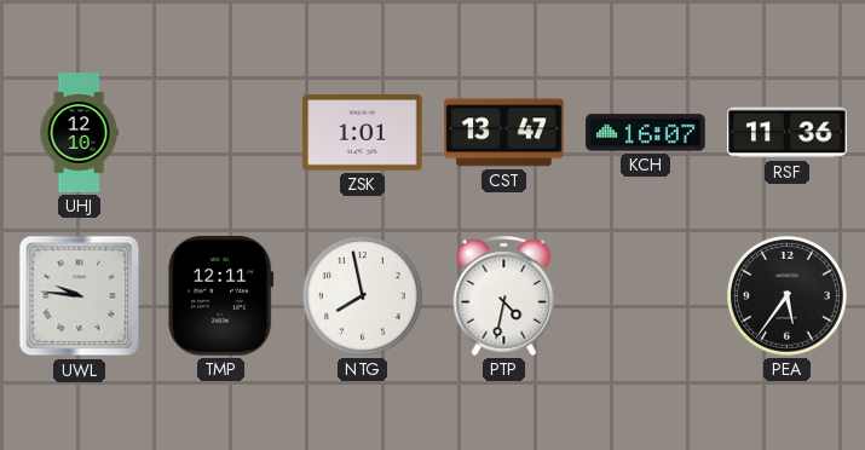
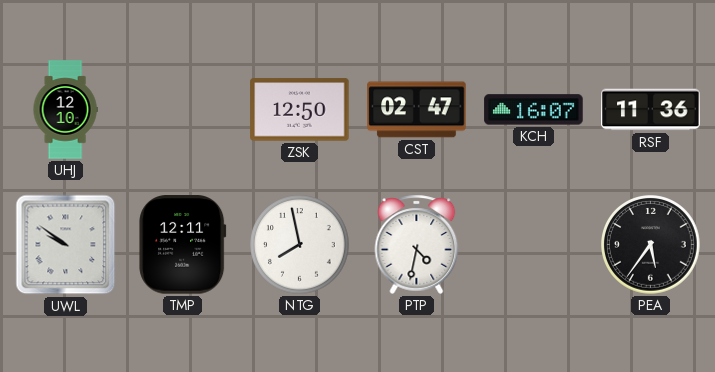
ZSK: 1:01 -> 12:50 (300, 110)
CST: 13:47 -> 02:47 (417, 110)
UWL: 9:46 -> 9:51 (66, 245)
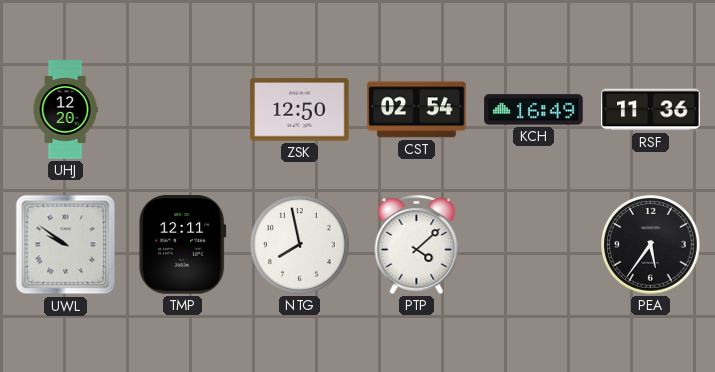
UHJ: 12:10 -> 12:20 (65, 110)
CST: 02:47 -> 02:54 (417, 110)
KCH: 16:07 -> 16:49 (534, 110)
PTP: 4:32 -> 4:08 (417, 244)
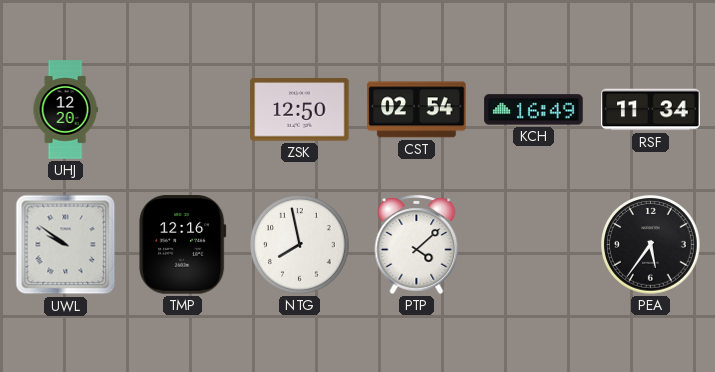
RSF: 11:36 -> 11:34 (651, 110)
TMP: 12:11 -> 12:16 (183, 245)
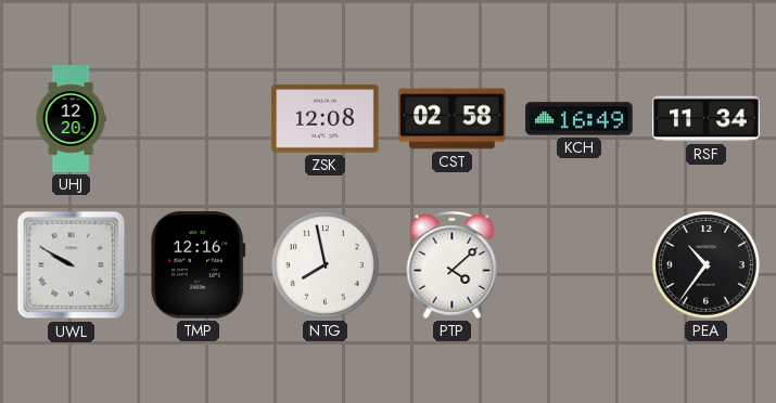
ZSK: 12:50 -> 12:08 (326, 119)
CST: 02:54 -> 02:58 (453, 119)
UWL: 9:51 -> 9:50 (72, 265)
PEA: 5:36 -> 10:36 (707, 265)
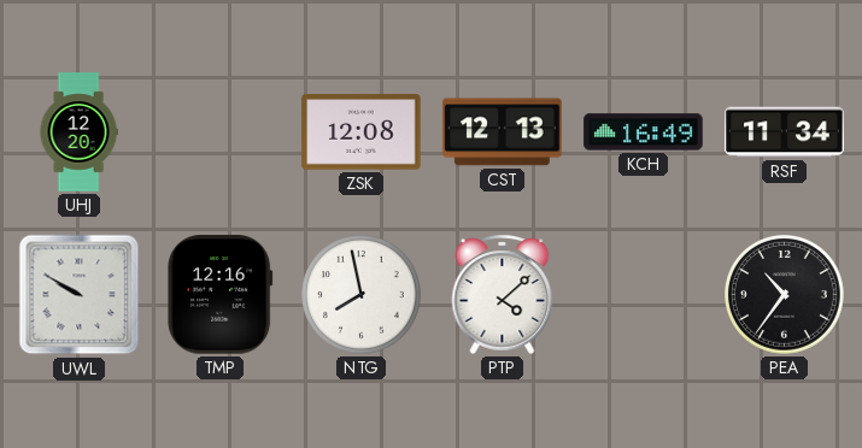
CST: 02:58 -> 12:13 (503, 132)
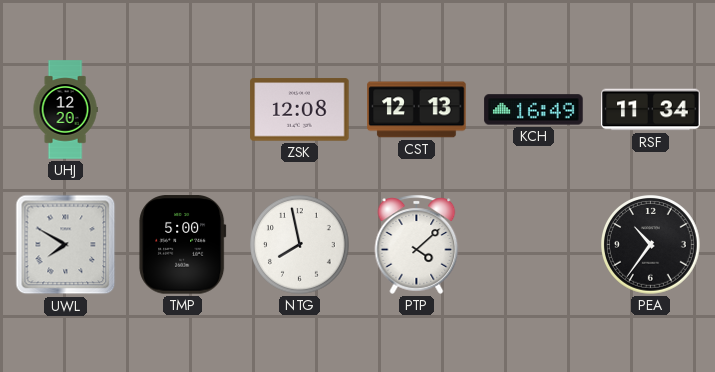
UWL: 9:50 -> 7:50 (66, 245)
TMP: 12:16 -> 5:00 (183, 245)
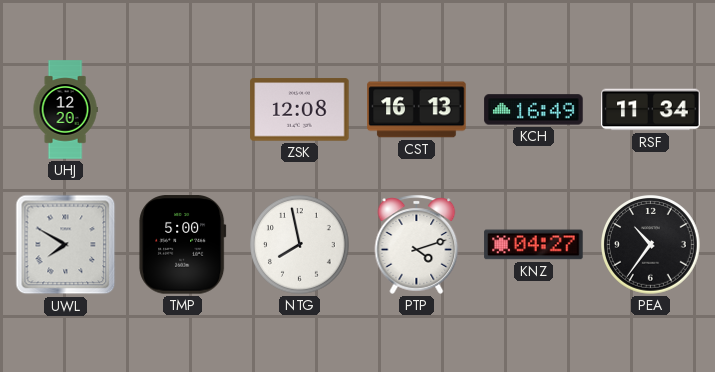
CST: 12:13 -> 16:13 (417, 110)
PTP: 4:08 -> 4:12 (417, 244)
KNZ: none -> 04:27 (534, 245)
